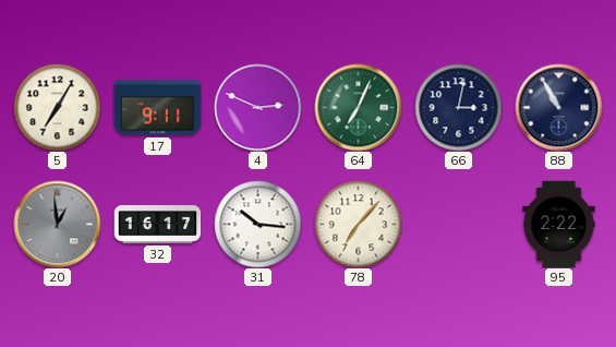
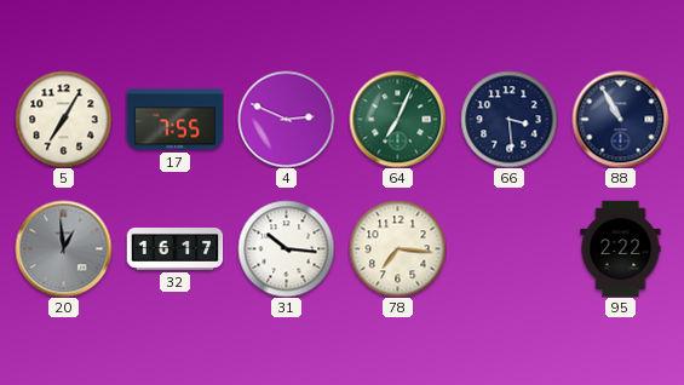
17: 9:11 -> 7:55 (174, 120)
66: 3:02 -> 3:29 (508, 119)
78: 7:07 -> 7:16 (397, 248)
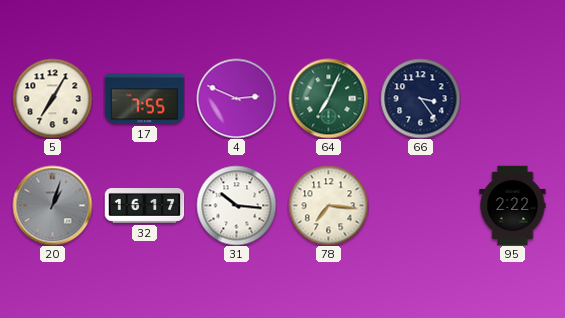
66: 3:29 -> 3:24 (420, 98)
88: 10:55 -> none (620, 119)
20: 12:59 -> 1:03 (52, 205)
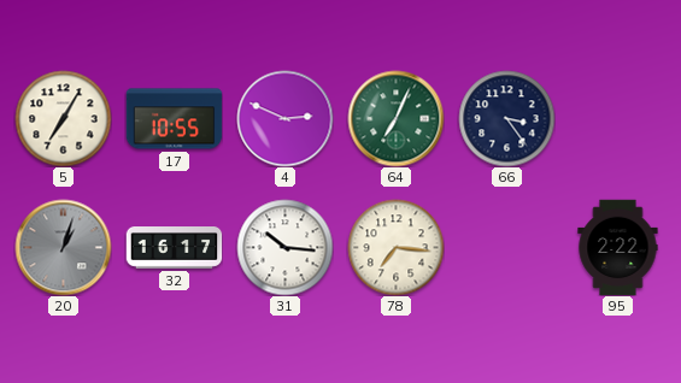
17: 7:55 -> 10:55 (174, 119)
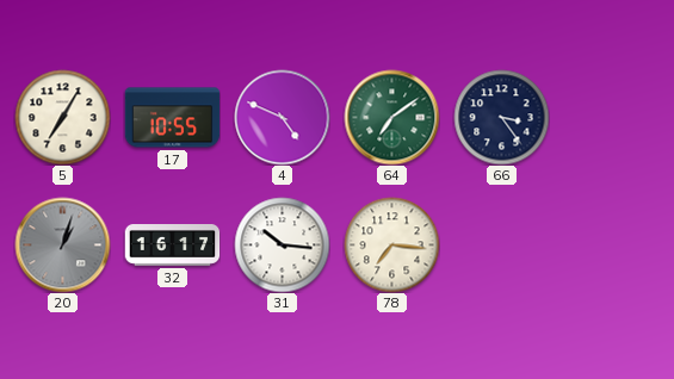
4: 2:49 -> 4:49 (282, 117)
64: 7:04 -> 7:09 (391, 117)
95: 2:22 -> none (618, 247)
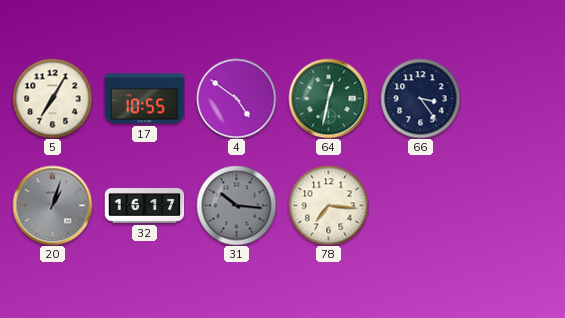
4: 4:49 -> 4:51 (236, 98)
64: 7:09 -> 12:32 (328, 98)
31 dial: white -> grey (236, 205)
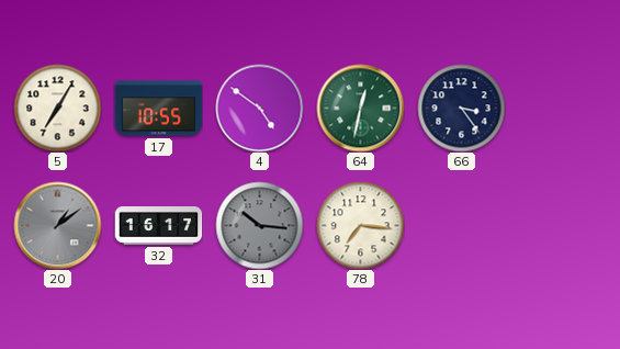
20: 1:03 -> 1:09 (57, 225)
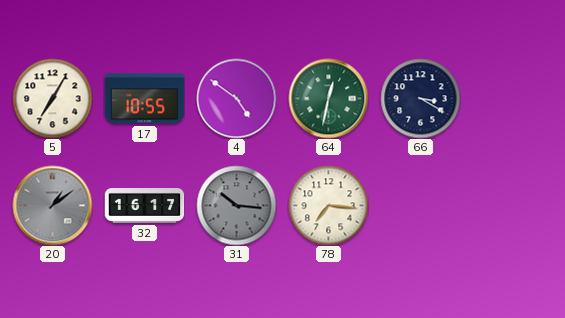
66: 3:24 -> 3:20 (420, 98)
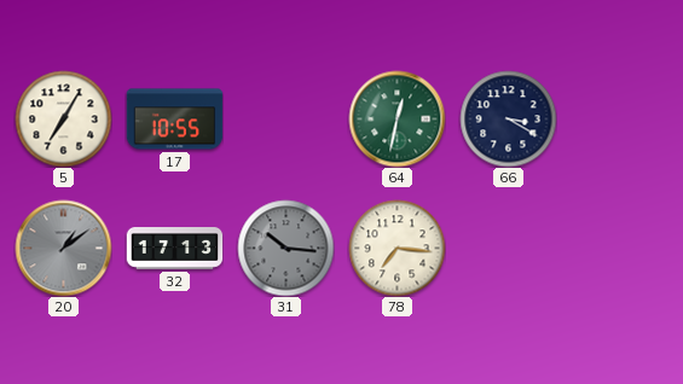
4: 4:51 -> none (236, 98)
32: 16:17 -> 17:13 (174, 249)
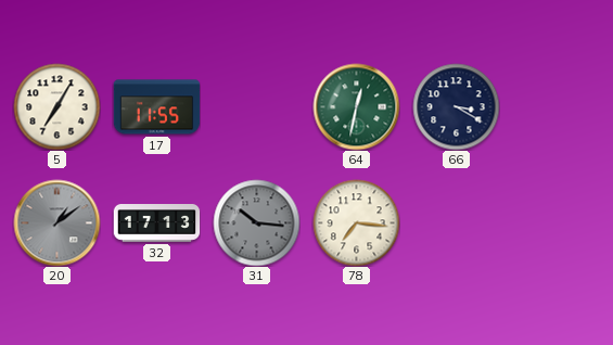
17: 10:55 -> 11:55 (156, 107)
